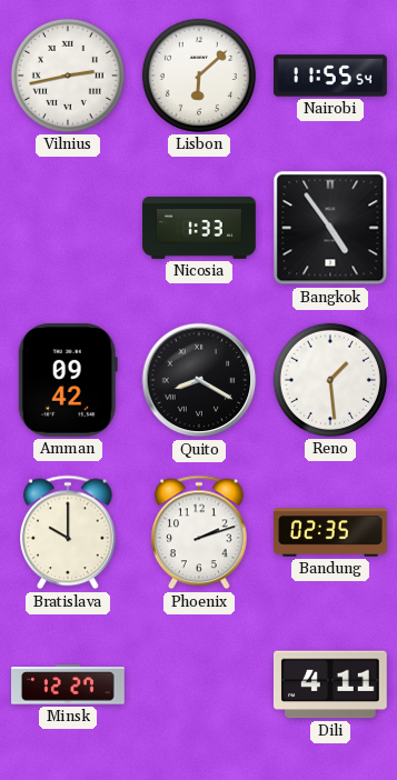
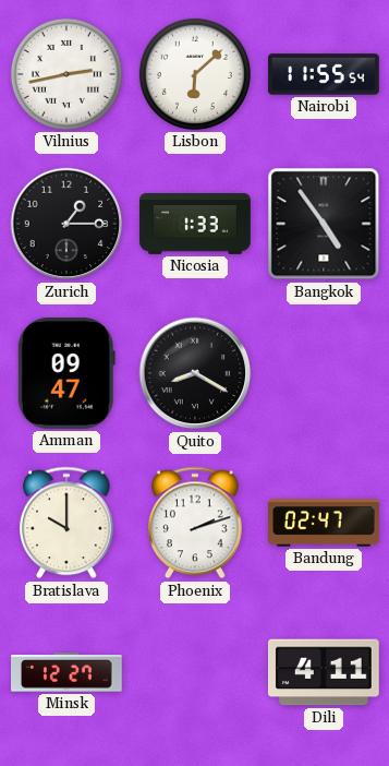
Zurich: none -> 1:15 (66, 224)
Amman: 09:42 -> 09:47 (66, 374)
Reno: 1:29 -> none (330, 380)
Bandung: 02:35 -> 02:47 (325, 523)
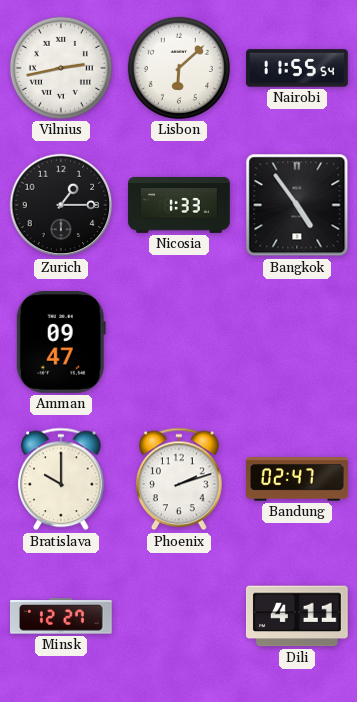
Quito: 8:20 -> none (195, 373)
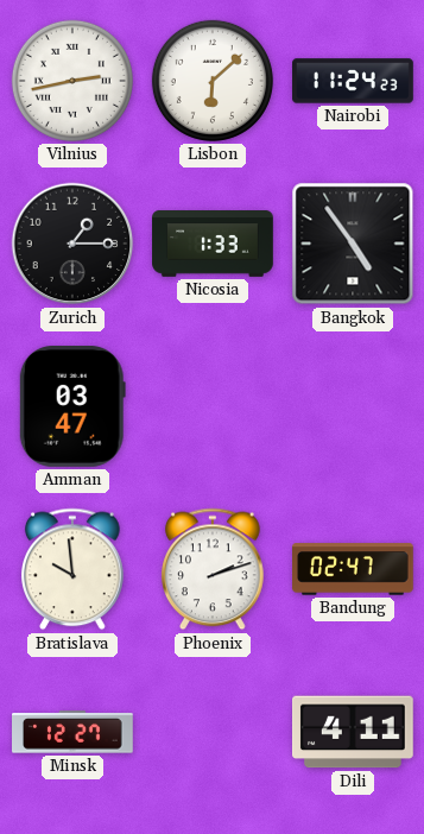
Nairobi: 11:55 -> 11:24 (353, 81)
Amman: 09:47 -> 03:47 (72, 407)
Bratislava: 10:00 -> 9:59 (74, 569)
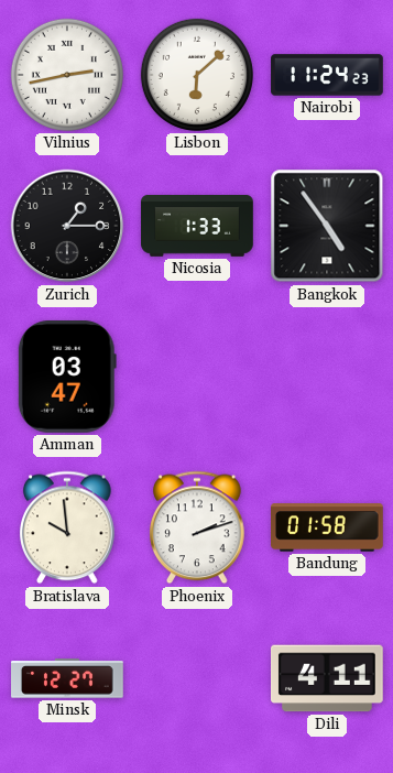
Bandung: 02:47 -> 01:58 (328, 527)
